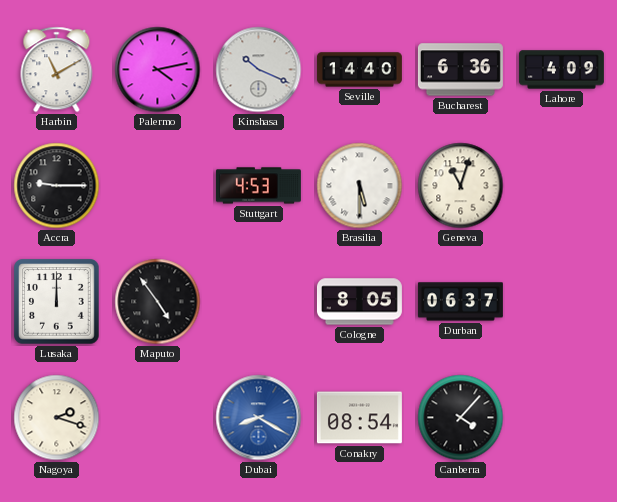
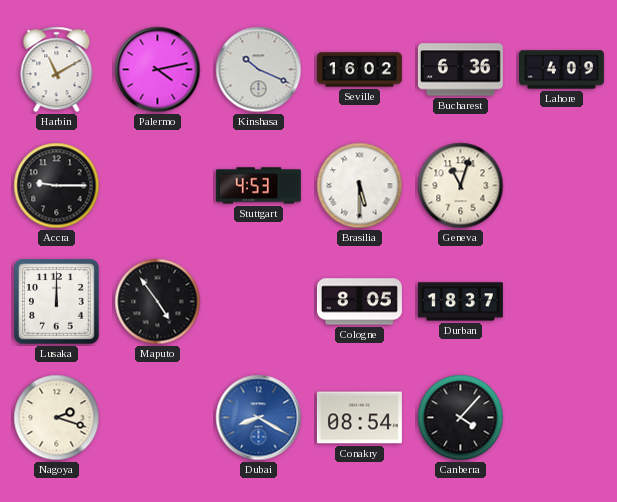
Seville: 14:40 -> 16:02 (359, 70)
Durban: 06:37 -> 18:37 (460, 302)
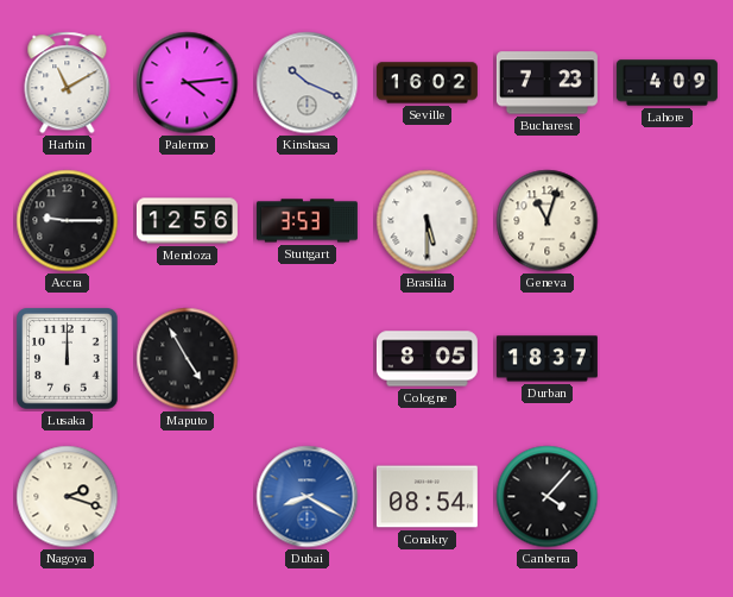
Palermo: 4:13 -> 4:14 (188, 83)
Bucharest: 6:36 -> 7:23 (546, 83)
Mendoza: none -> 12:56 (187, 221)
Stuttgart: 4:53 -> 3:53 (307, 221)
Maputo: 4:54 -> 4:55 (188, 359)
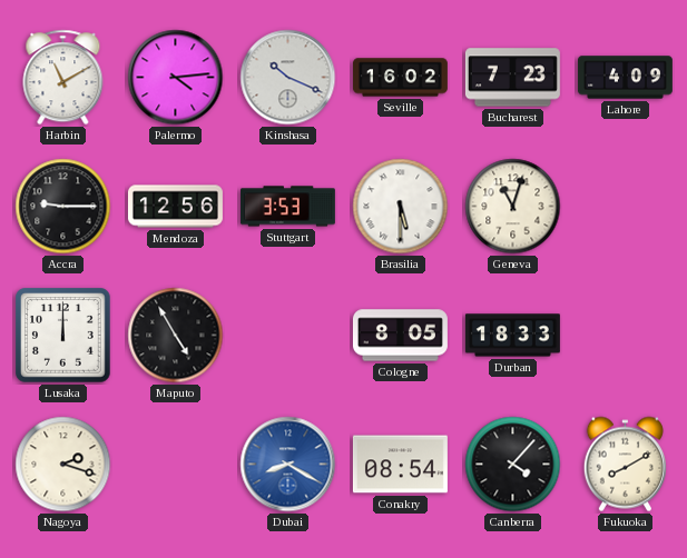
Durban: 18:37 -> 18:33 (512, 336)
Fukuoka: none -> 8:10 (625, 465)
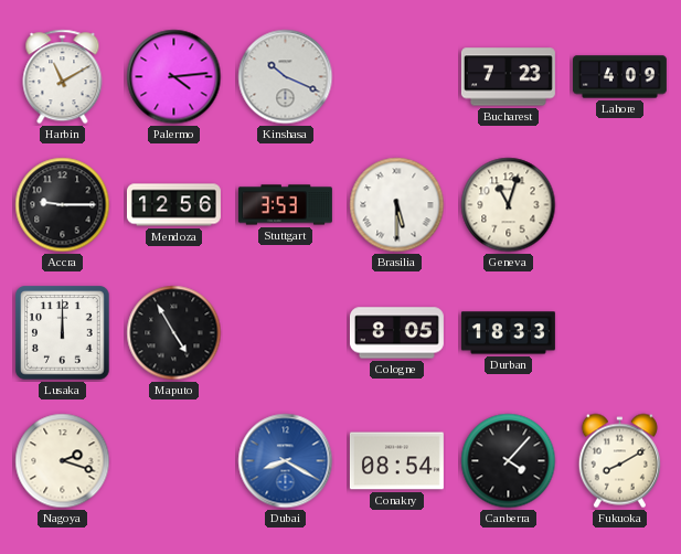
Seville: 16:02 -> none (400, 78)
